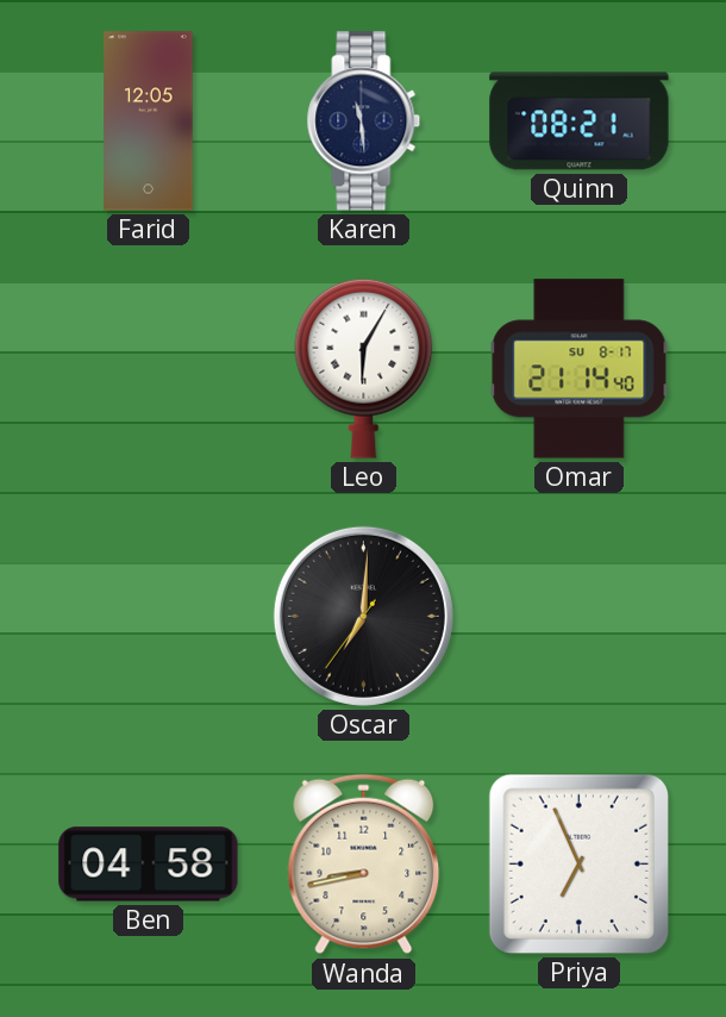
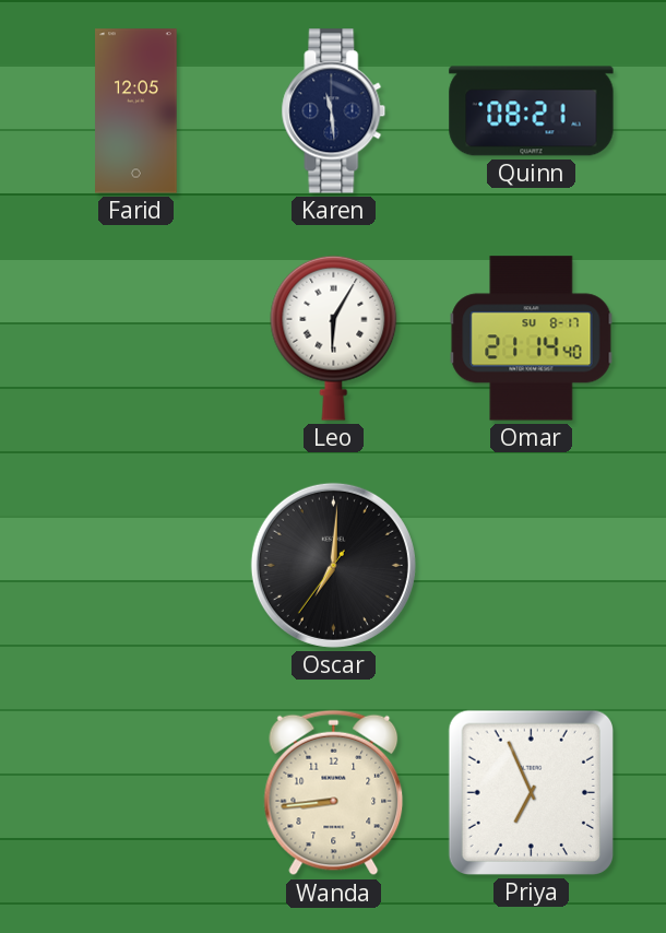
Ben: 04:58 -> none (149, 865)
Wanda: 8:43 -> 8:44 (334, 793)
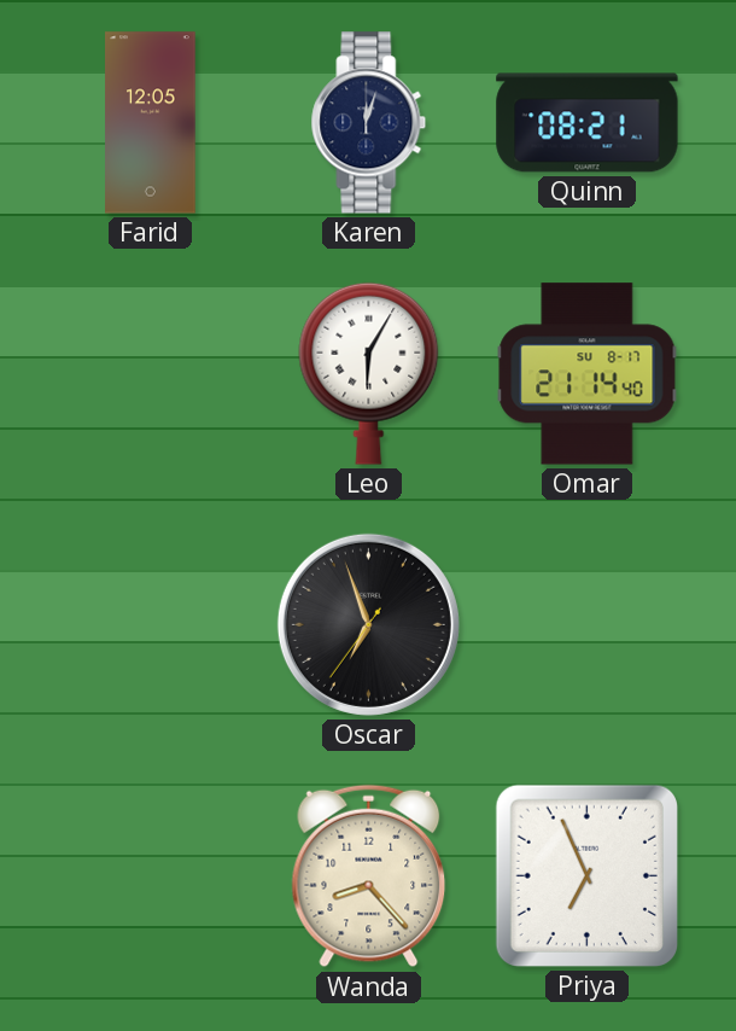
Karen: 11:29 -> 12:03 (369, 123)
Oscar: 7:00 -> 6:56 (368, 624)
Wanda: 8:44 -> 8:23 (369, 876)
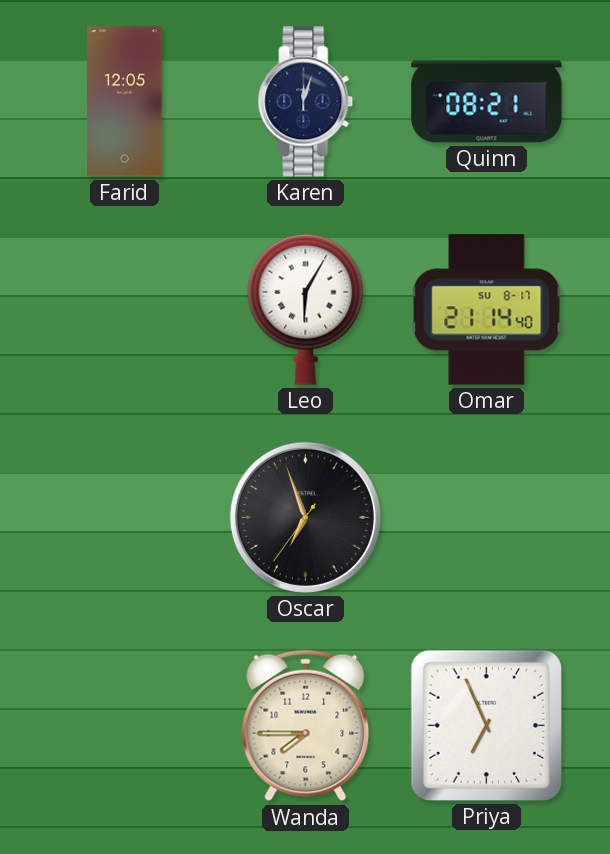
Wanda: 8:23 -> 7:45 (306, 726)
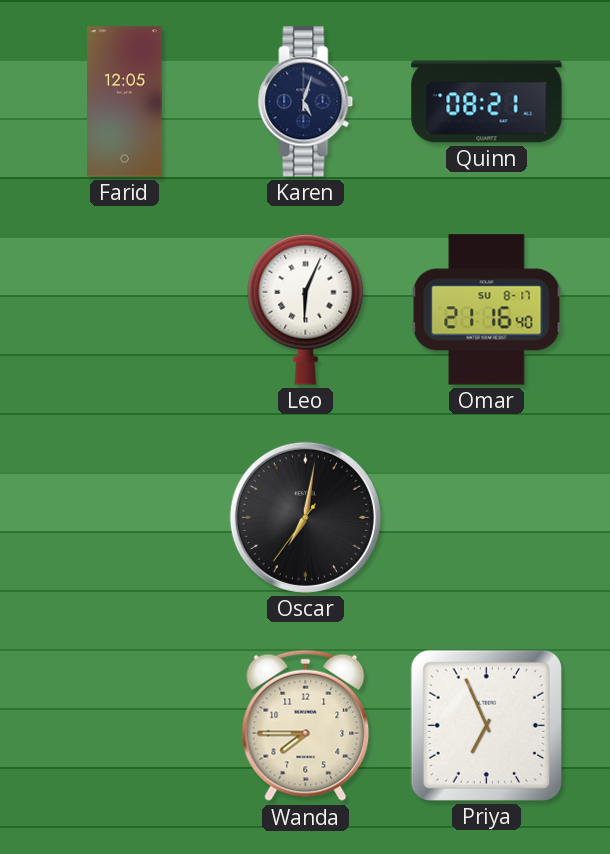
Karen: 12:03 -> 5:03 (306, 102)
Leo: 6:05 -> 6:04 (306, 309)
Omar: 21:14 -> 21:16 (487, 310)
Oscar: 6:56 -> 7:01 (305, 517)
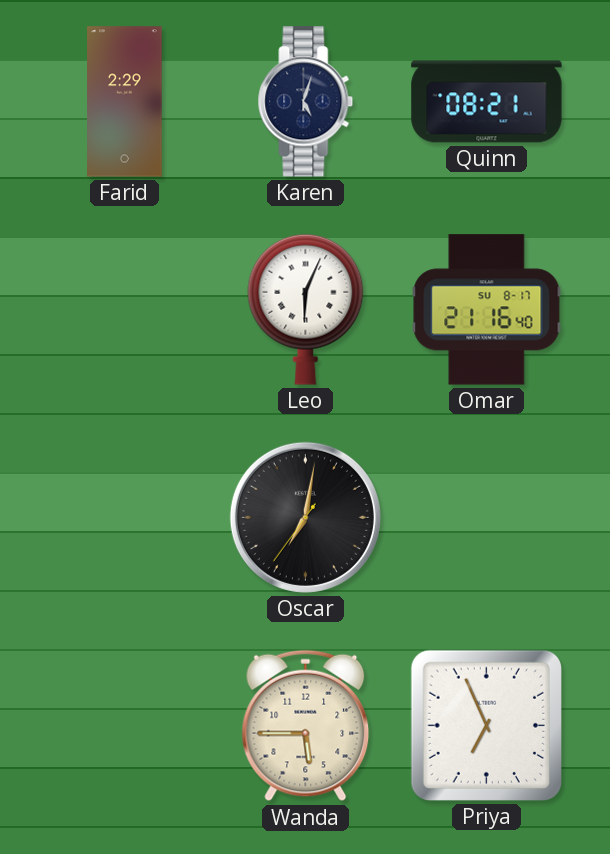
Farid: 12:05 -> 2:29 (125, 102)
Wanda: 7:45 -> 5:45 (306, 726)
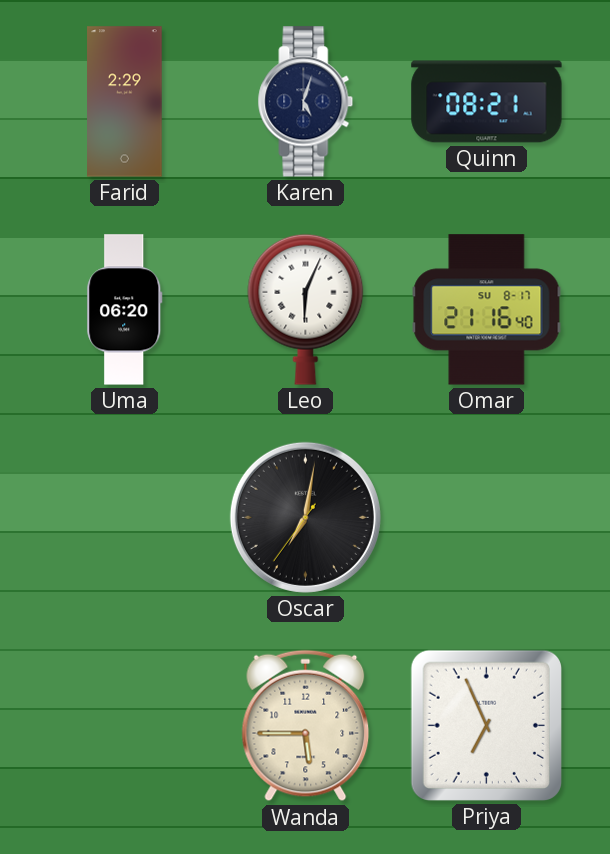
Uma: none -> 06:20 (125, 310)
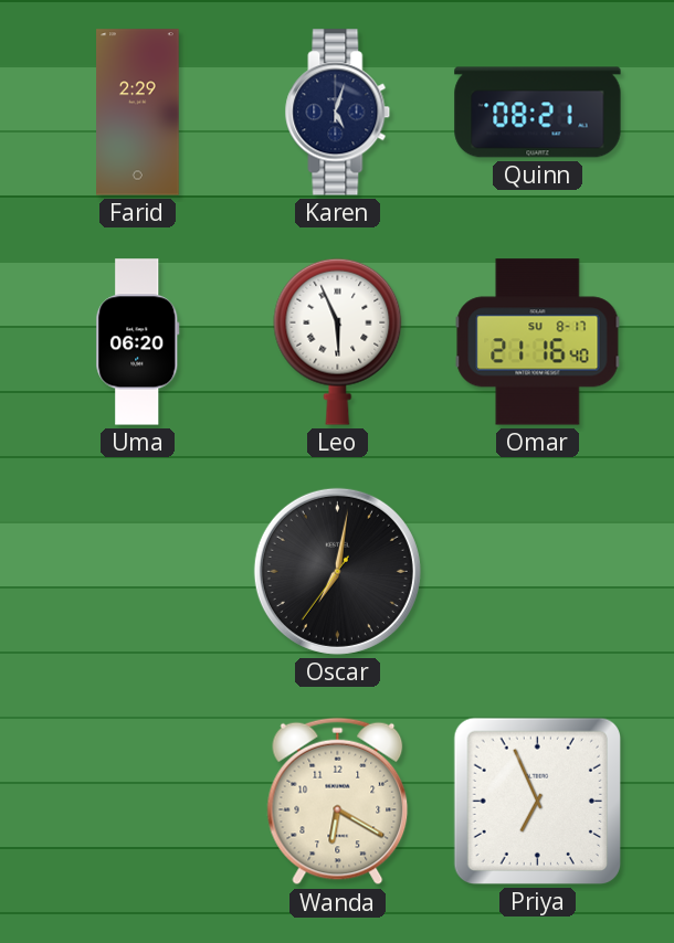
Leo: 6:04 -> 5:56 (338, 341)
Wanda: 5:45 -> 6:20 (338, 802)
